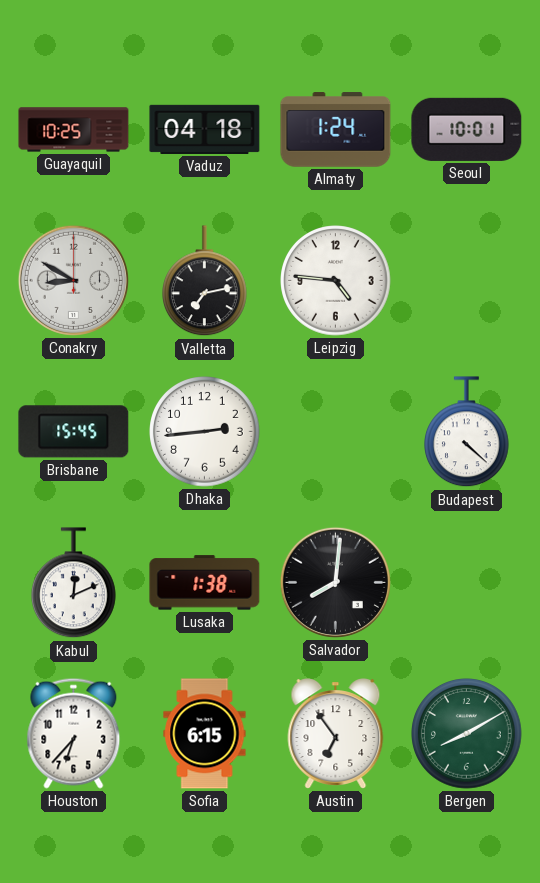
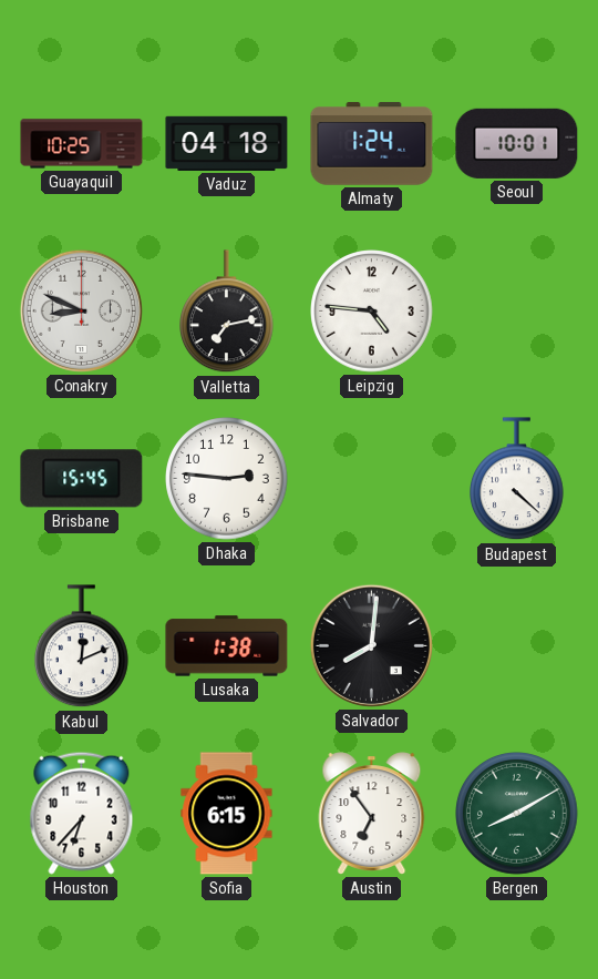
Conakry: 8:50 -> 8:49 (81, 310)
Dhaka: 2:44 -> 2:46 (227, 479)
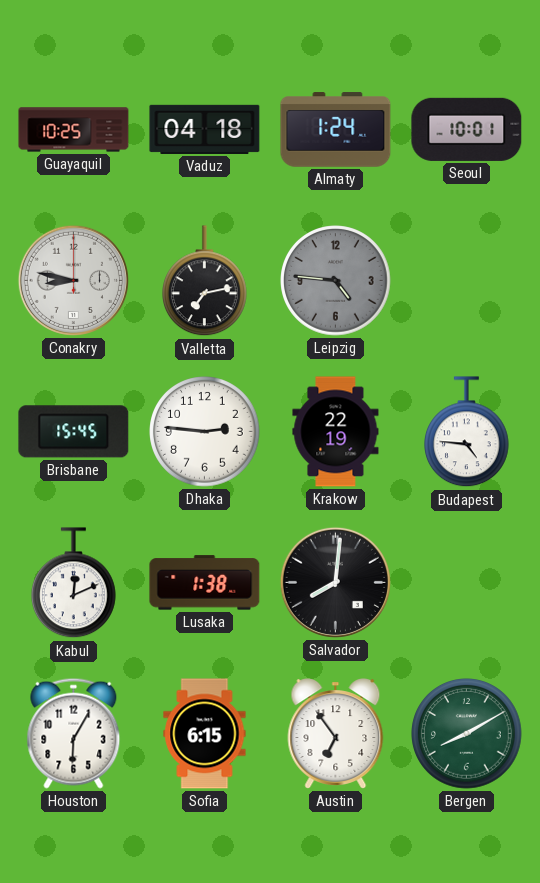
Conakry: 8:49 -> 8:47 (73, 280)
Leipzig dial: white -> grey (336, 281)
Krakow: none -> 22:19 (336, 432)
Budapest: 4:22 -> 4:46 (467, 432)
Houston: 6:37 -> 6:05 (74, 733)
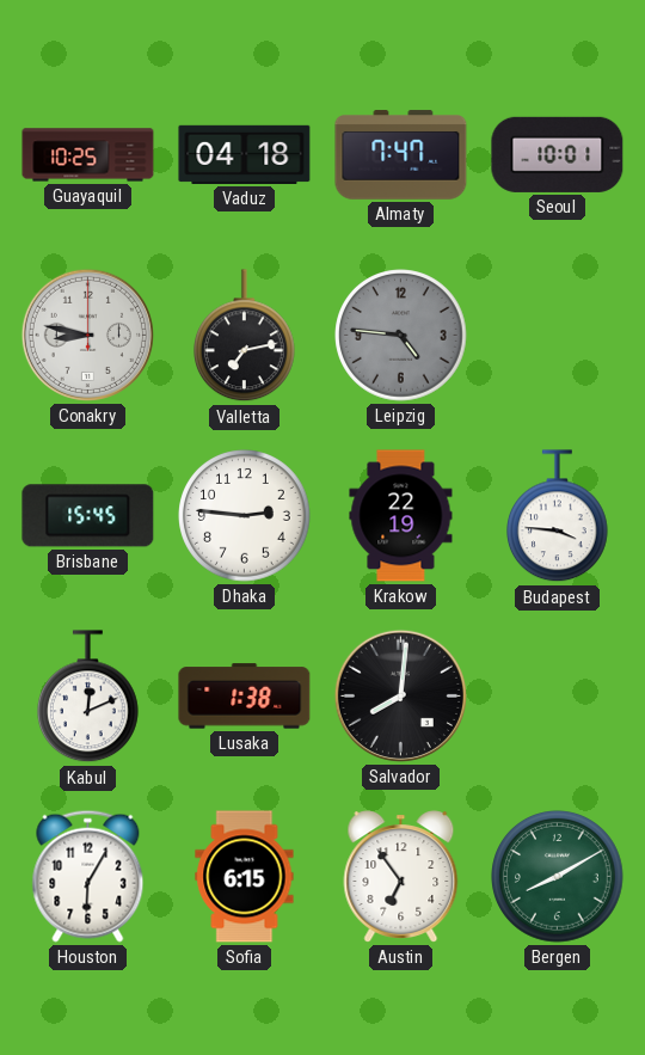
Almaty: 1:24 -> 7:47 (401, 155)
Budapest: 4:46 -> 3:46 (558, 516)
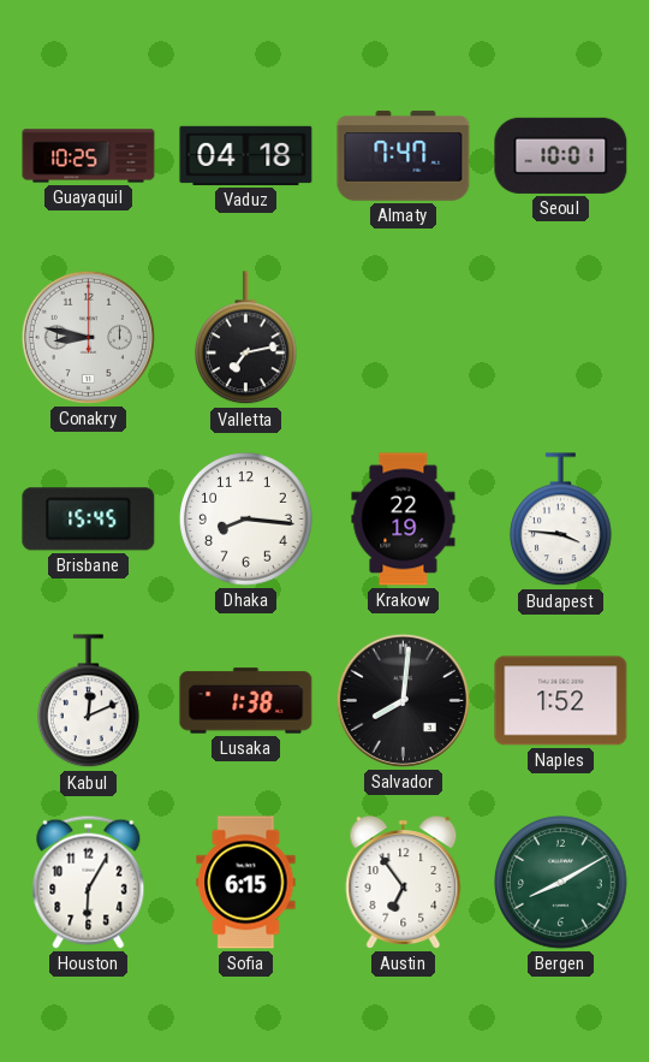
Leipzig: 4:46 -> none (401, 336)
Dhaka: 2:46 -> 8:16 (246, 520)
Naples: none -> 1:52 (561, 701)
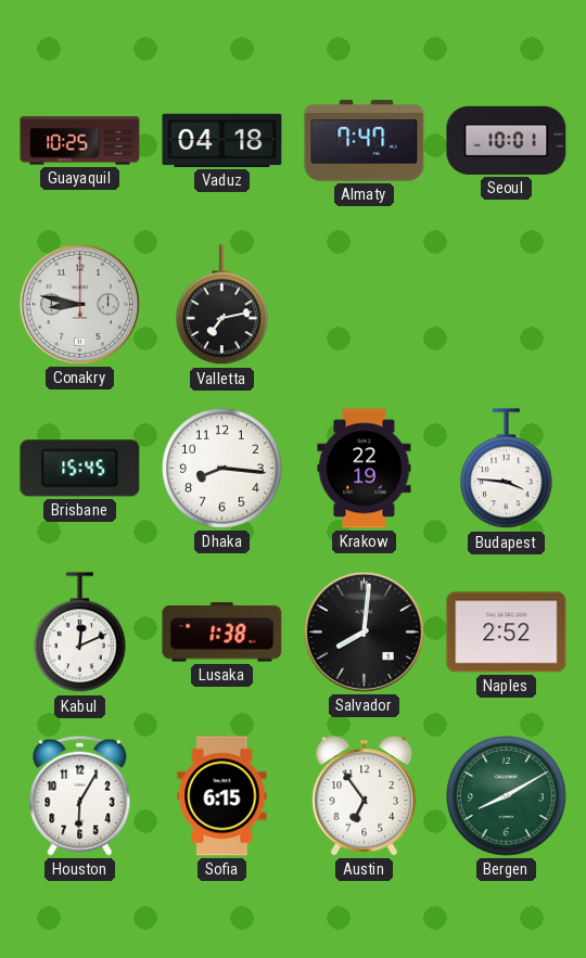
Naples: 1:52 -> 2:52 (507, 633)
